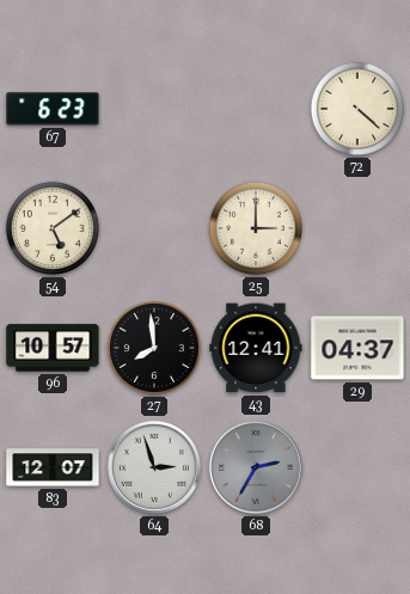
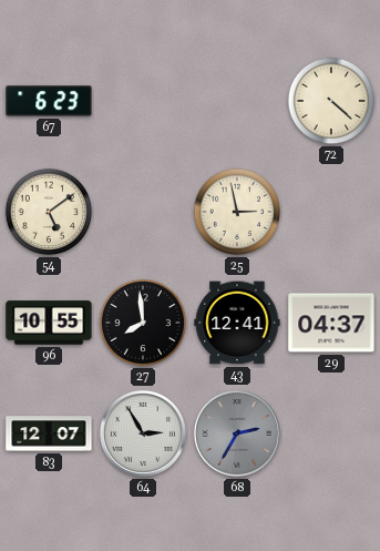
25: 3:00 -> 2:58 (237, 212)
96: 10:57 -> 10:55 (49, 323)
64: 2:57 -> 2:55 (143, 433)
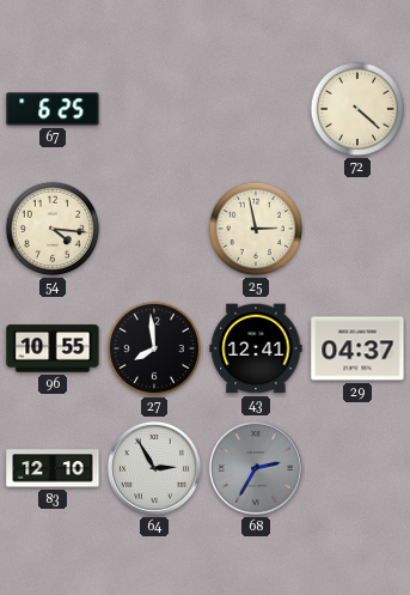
67: 6:23 -> 6:25 (53, 109)
54: 5:09 -> 4:16 (53, 229)
83: 12:07 -> 12:10 (53, 468)
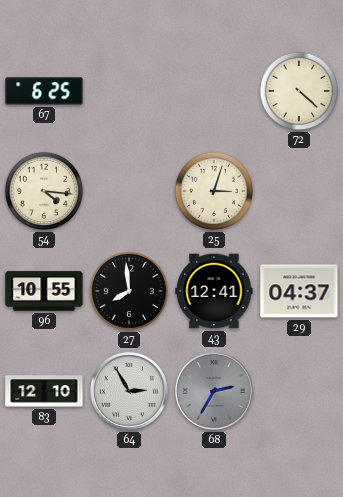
25: 2:58 -> 3:03 (214, 191)
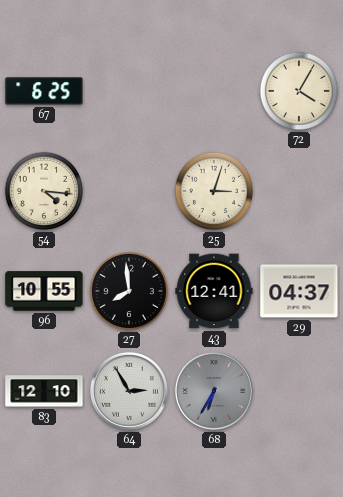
72: 4:22 -> 4:05 (299, 91)
68: 2:35 -> 6:35 (214, 391)
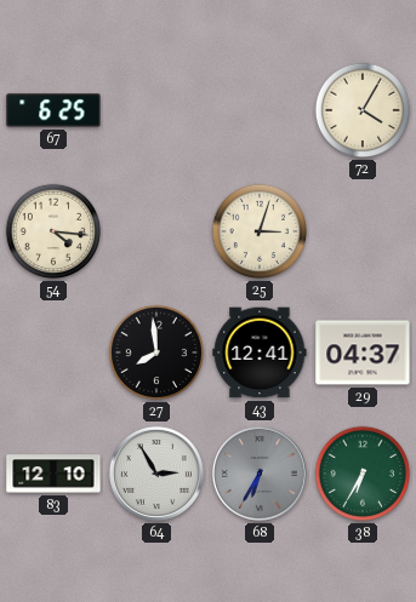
96: 10:55 -> none (44, 291)
38: none -> 6:35 (363, 474)
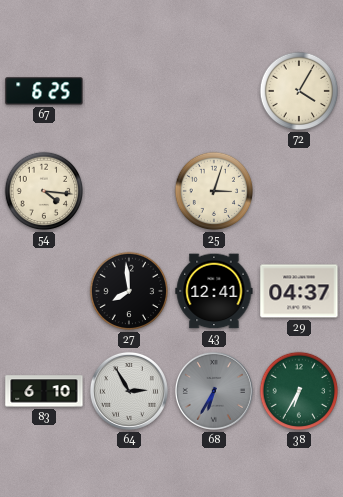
83: 12:10 -> 6:10 (44, 391)
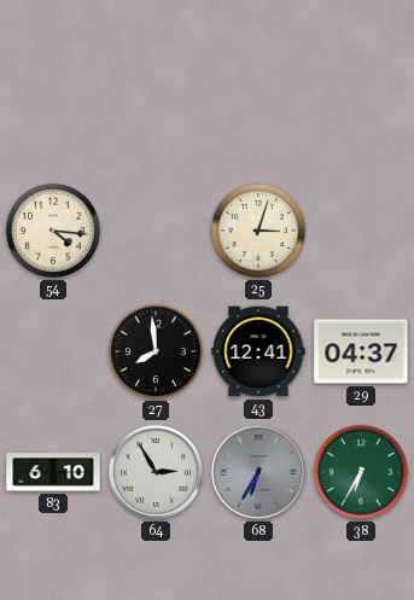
67: 6:25 -> none (44, 91)
72: 4:05 -> none (299, 91)
